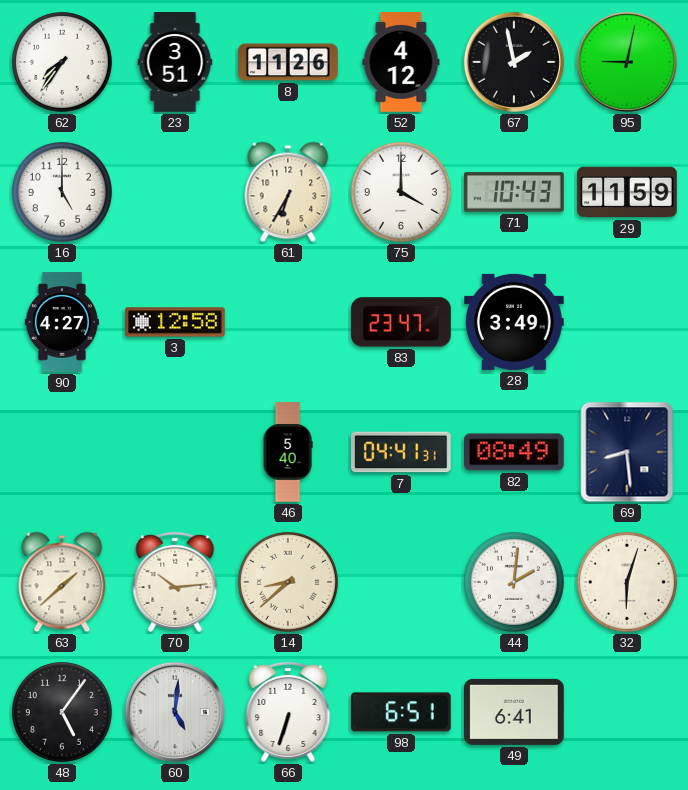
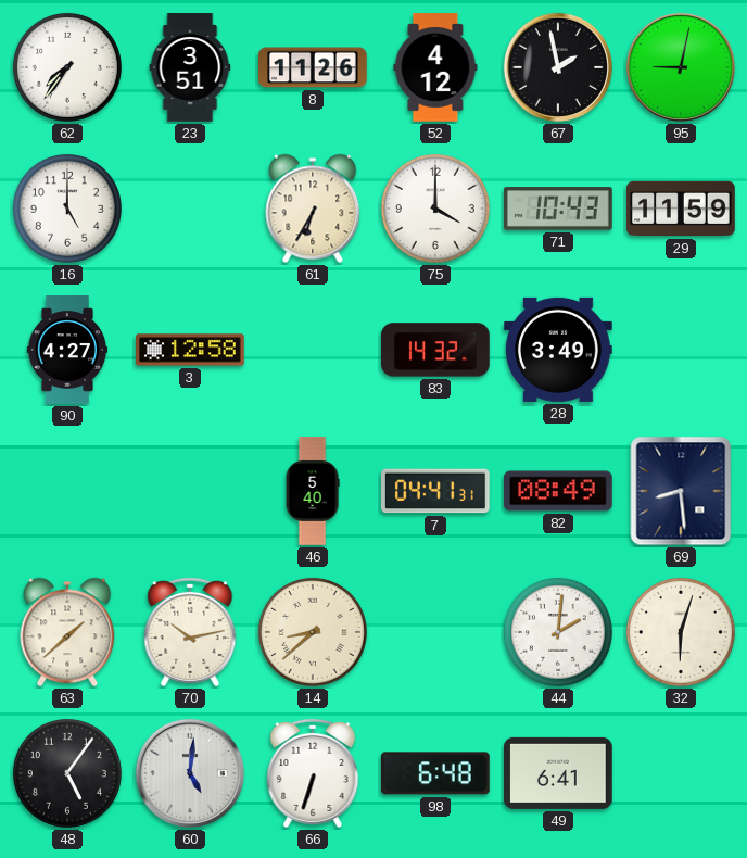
83: 23:47 -> 14:32 (435, 350)
70: 10:14 -> 10:13 (190, 632)
98: 6:51 -> 6:48 (435, 773)
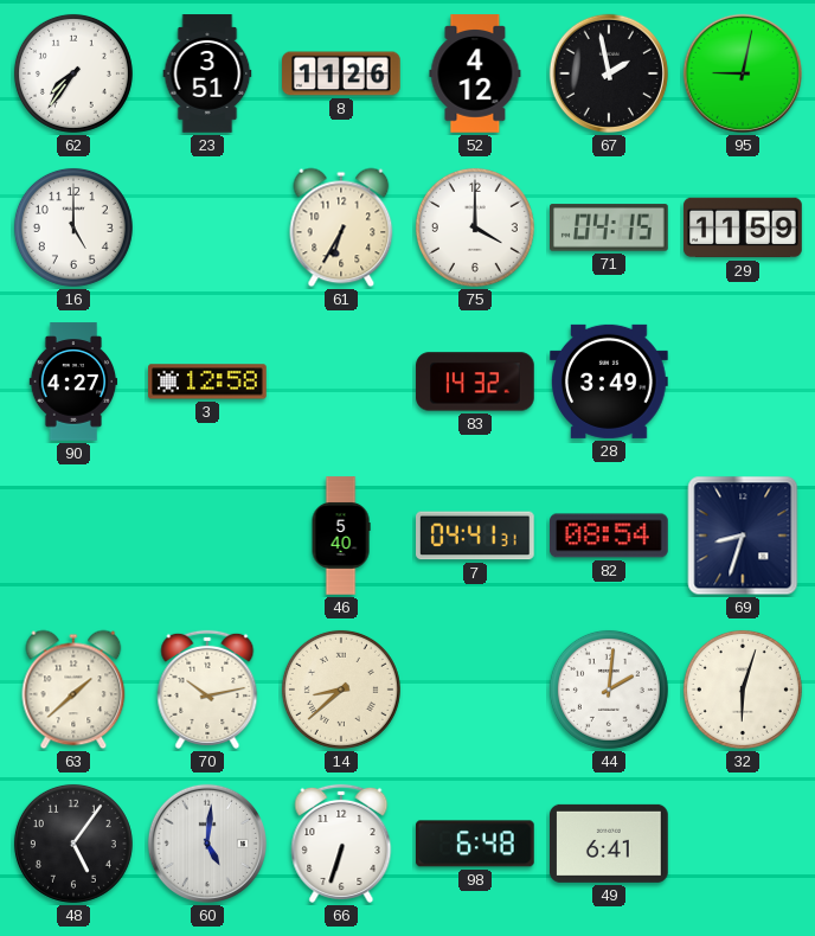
71: 10:43 -> 04:15 (610, 227)
82: 08:49 -> 08:54 (609, 536)
69: 8:29 -> 8:33 (743, 536)
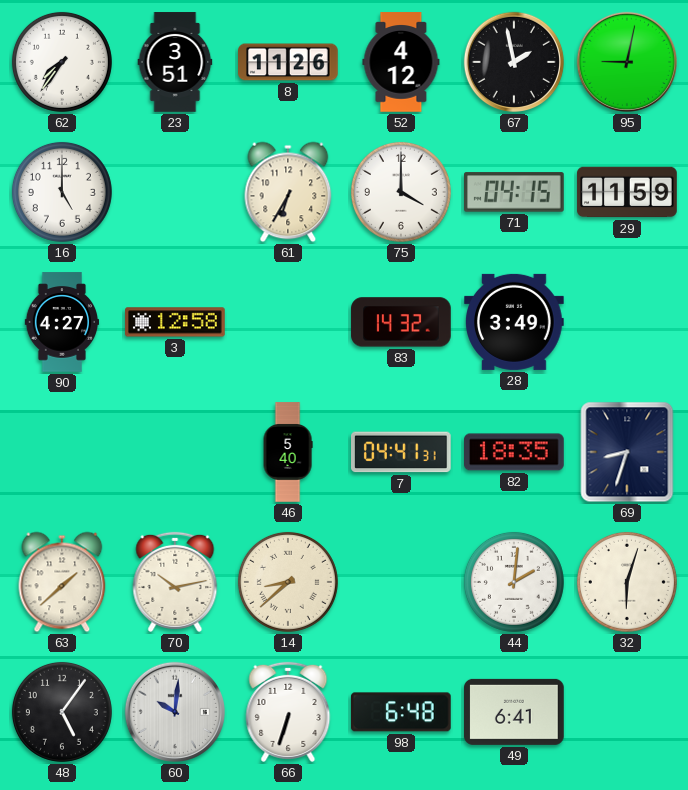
82: 08:54 -> 18:35 (514, 452)
60: 5:01 -> 10:01 (175, 712)
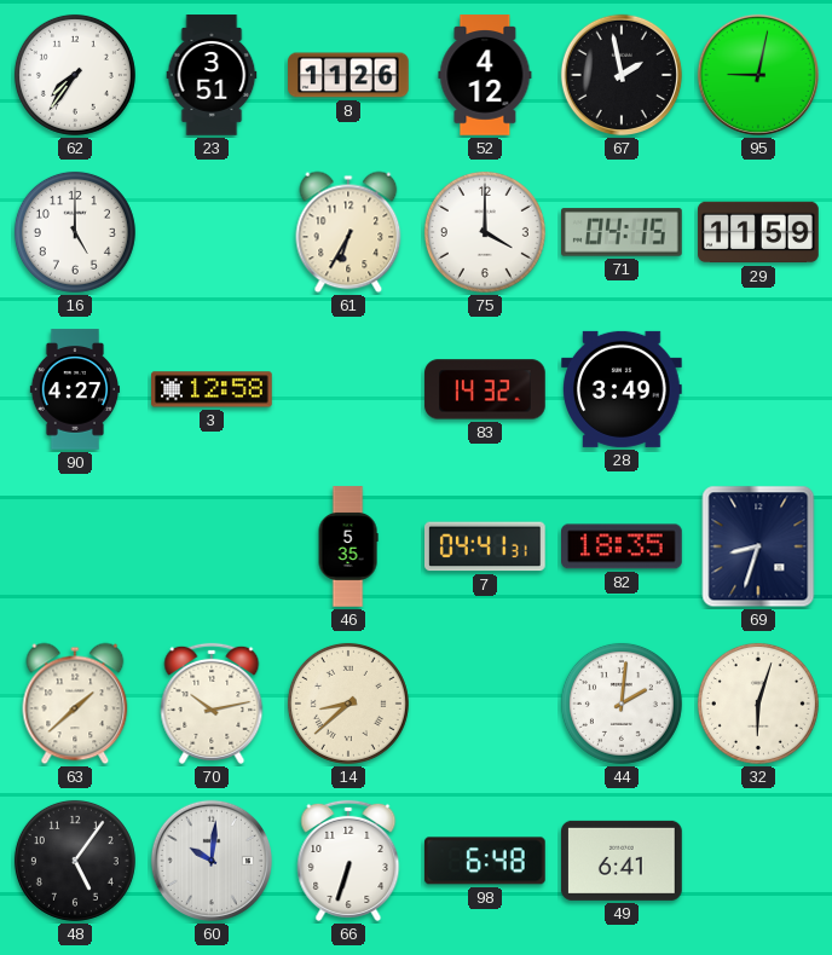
46: 5:40 -> 5:35 (348, 546)
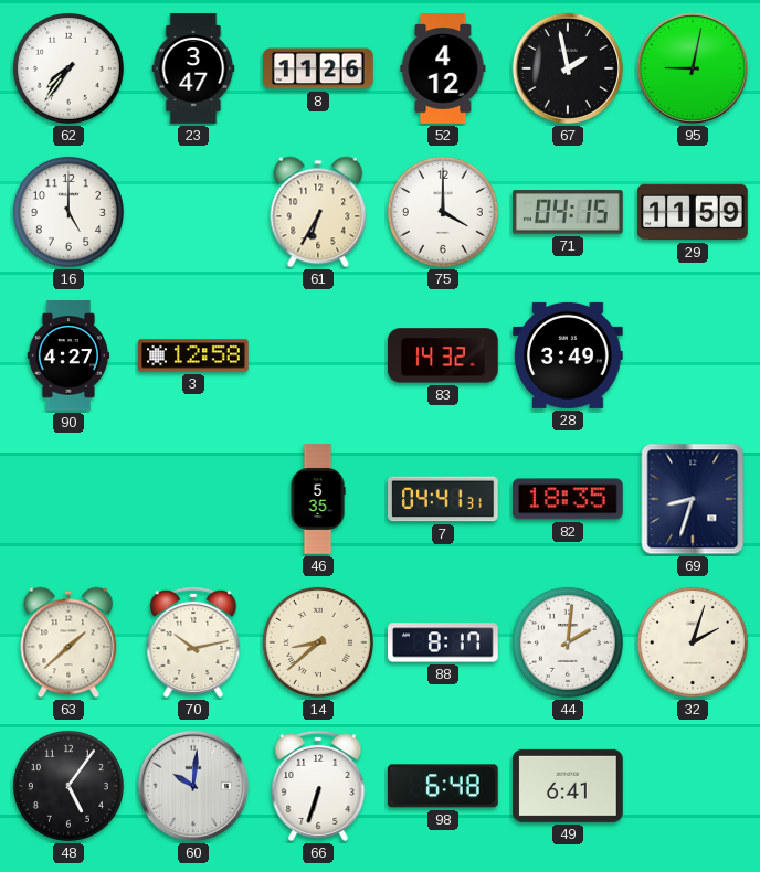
23: 3:51 -> 3:47 (193, 68)
88: none -> 8:17 (443, 642)
32: 6:03 -> 2:03 (693, 642)
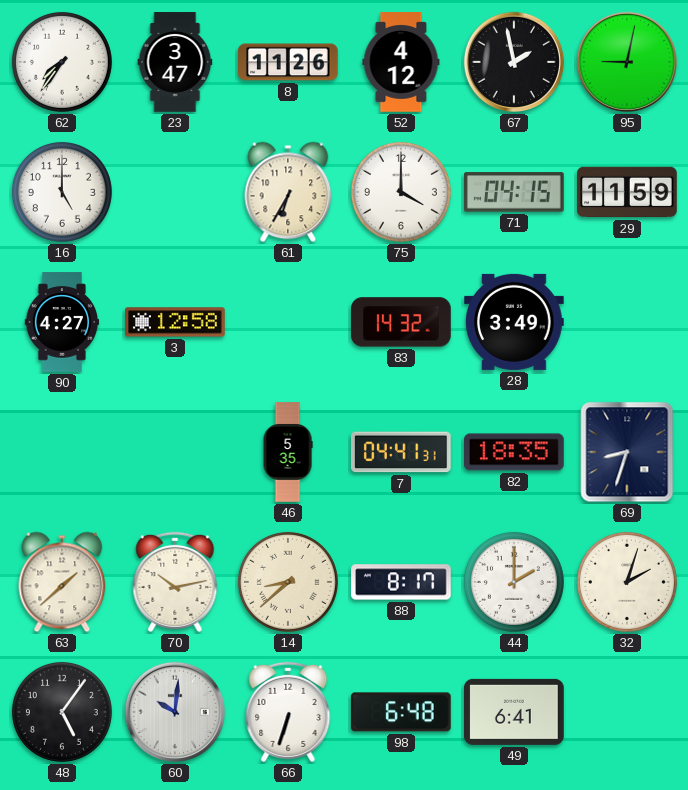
44: 2:01 -> 2:00 (514, 582)
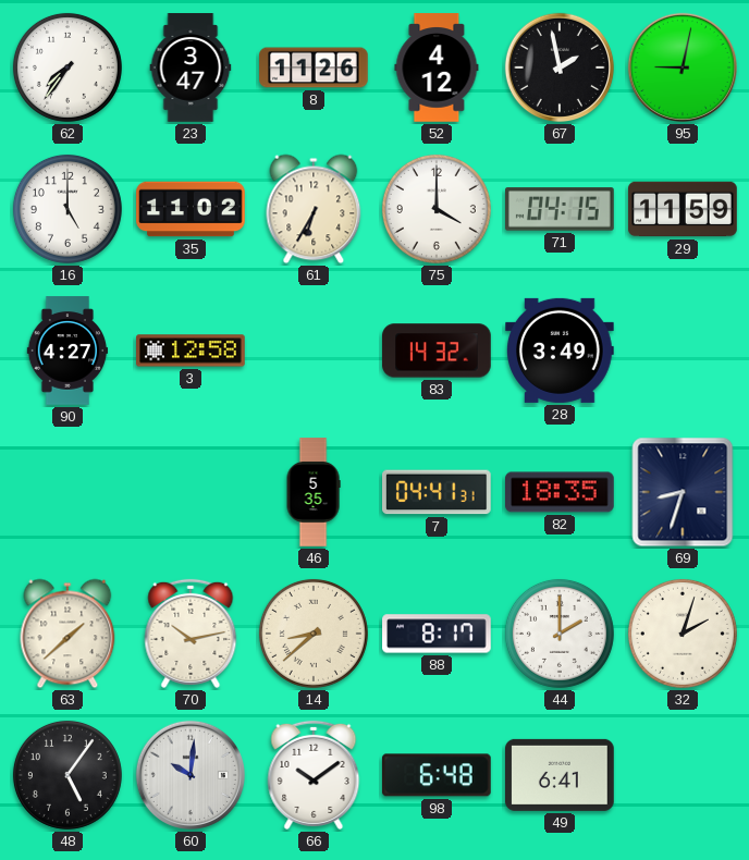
35: none -> 11:02 (191, 209)
66: 6:33 -> 10:09 (314, 775)
